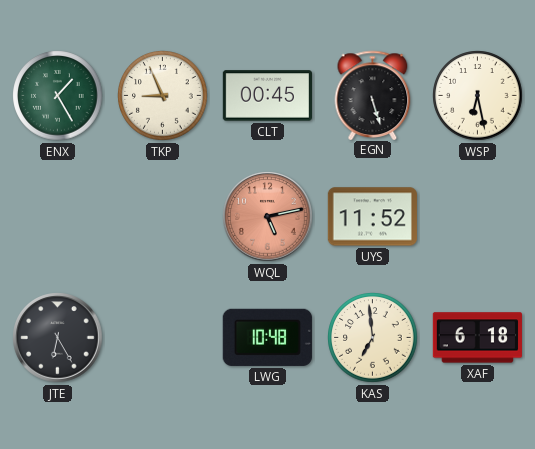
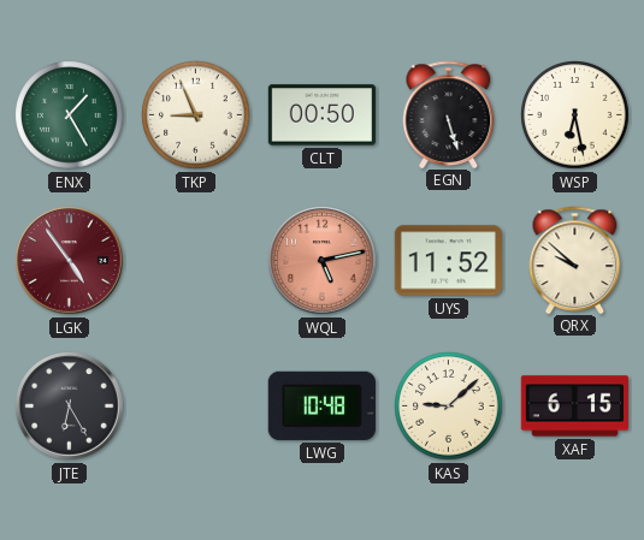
CLT: 00:45 -> 00:50 (321, 115)
LGK: none -> 4:54 (70, 261)
QRX: none -> 9:52 (575, 260)
KAS: 6:59 -> 9:08 (449, 407)
XAF: 6:18 -> 6:15 (574, 407)
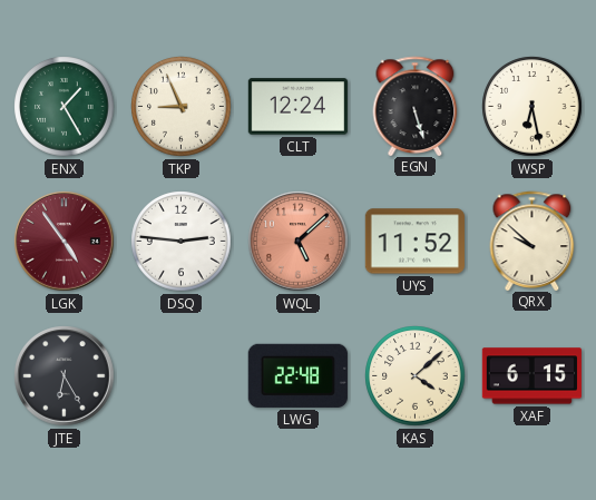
CLT: 00:50 -> 12:24 (297, 107)
DSQ: none -> 2:46 (182, 242)
WQL: 5:13 -> 5:08 (299, 242)
LWG: 10:48 -> 22:48 (297, 375)
KAS: 9:08 -> 4:08 (416, 376)
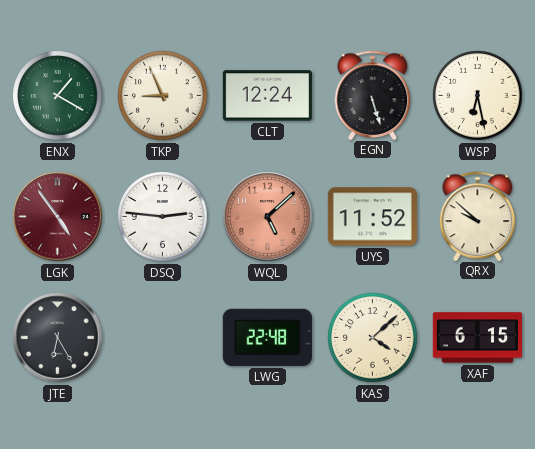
ENX: 1:25 -> 1:20 (58, 96)
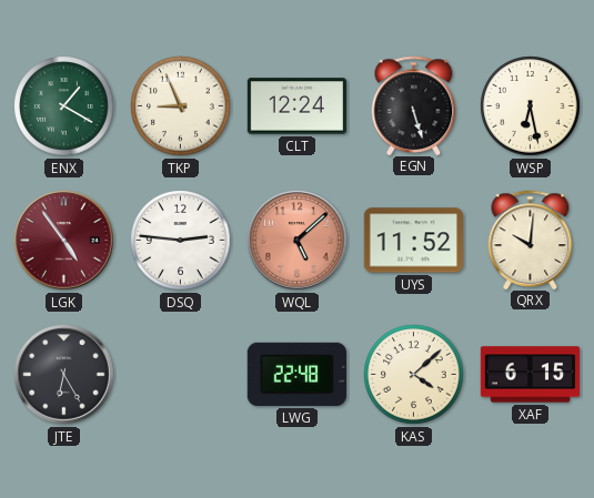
QRX: 9:52 -> 10:01 (531, 240)
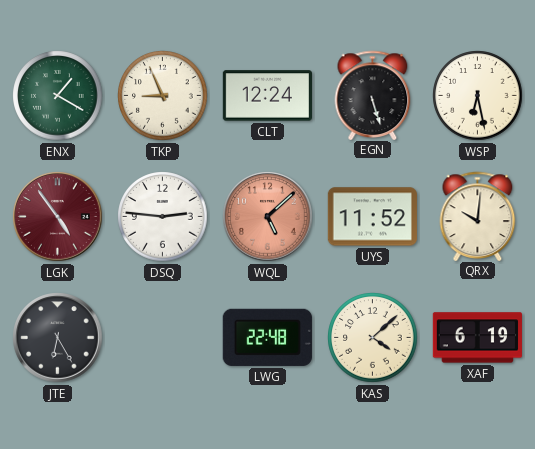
XAF: 6:15 -> 6:19 (477, 338)
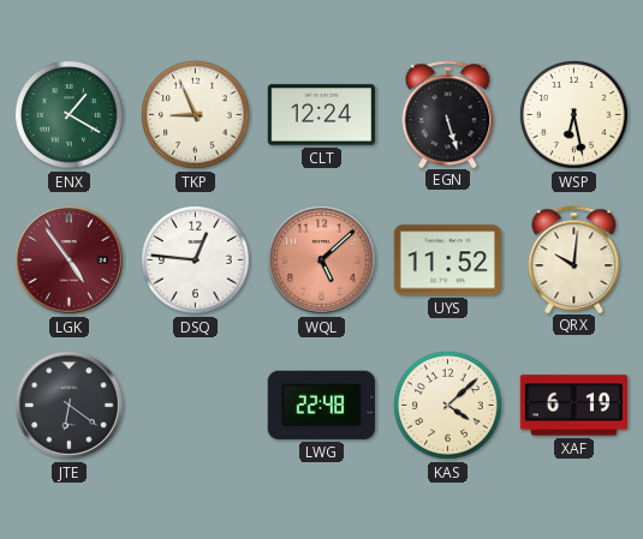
DSQ: 2:46 -> 12:46 (196, 260)
JTE: 6:25 -> 6:21 (70, 406)
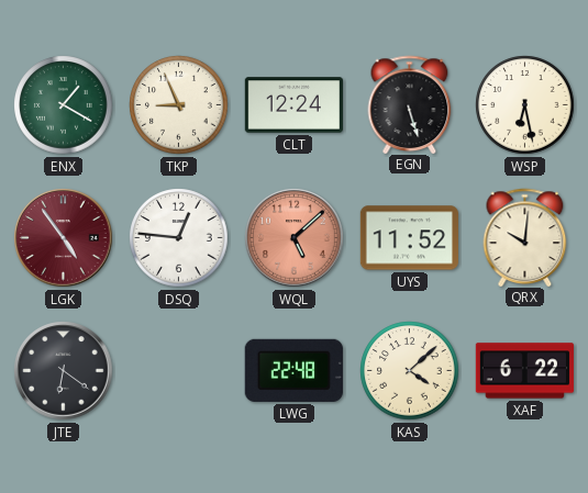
XAF: 6:19 -> 6:22 (524, 371)
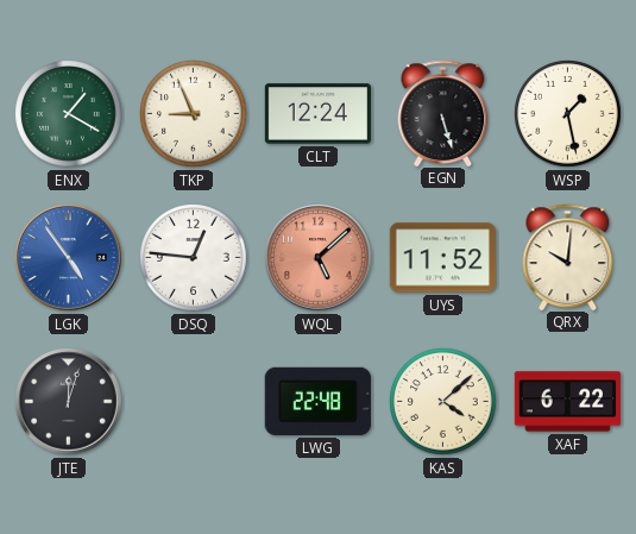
WSP: 6:28 -> 1:28 (568, 114)
LGK dial: burgundy -> blue (69, 258)
JTE: 6:21 -> 12:03 (69, 402)
